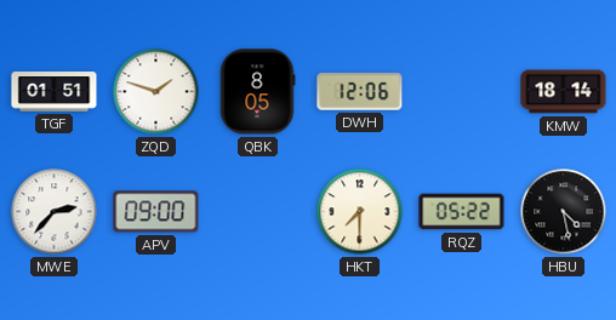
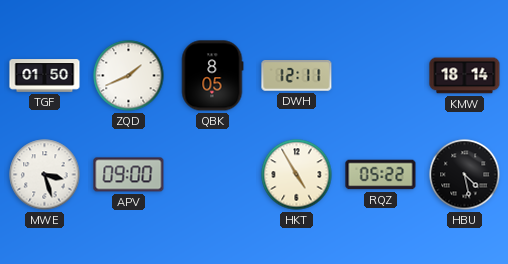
TGF: 01:51 -> 01:50 (45, 76)
ZQD: 1:48 -> 1:41 (129, 76)
DWH: 12:06 -> 12:11 (297, 76)
MWE: 2:37 -> 3:27 (45, 175)
HKT: 7:30 -> 4:55 (297, 175)
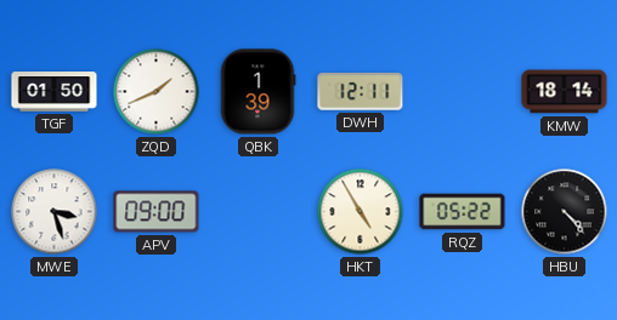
QBK: 8:05 -> 1:39 (257, 92)
HBU: 4:28 -> 4:23 (565, 212)
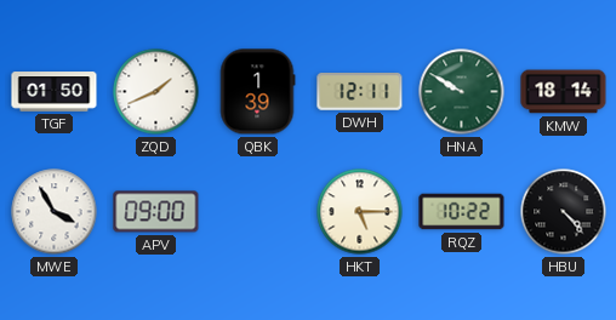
HNA: none -> 9:50 (462, 92)
MWE: 3:27 -> 3:55 (55, 212)
HKT: 4:55 -> 5:15 (360, 212)
RQZ: 05:22 -> 10:22 (462, 212)
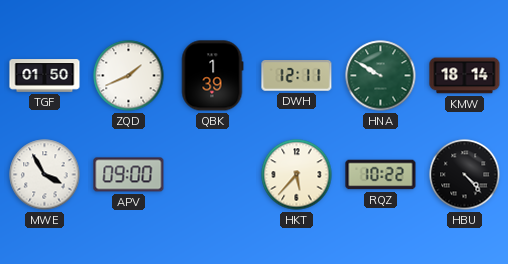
HKT: 5:15 -> 5:37 (297, 175)
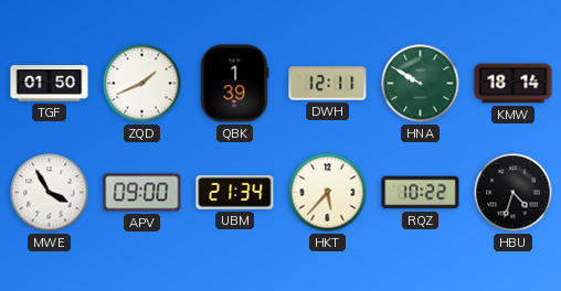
UBM: none -> 21:34 (235, 192)
HBU: 4:23 -> 4:33 (514, 193)
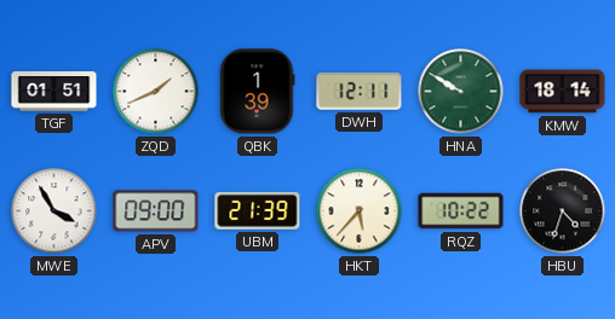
TGF: 01:50 -> 01:51 (54, 92)
UBM: 21:34 -> 21:39 (258, 210)
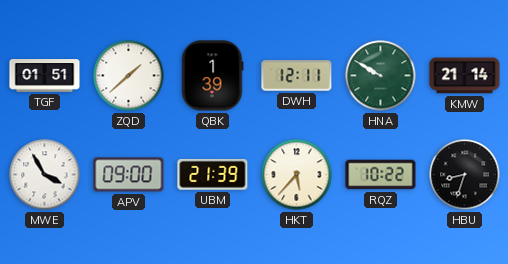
ZQD: 1:41 -> 1:38 (129, 76)
KMW: 18:14 -> 21:14 (465, 76)
HBU: 4:33 -> 8:33 (465, 175)
